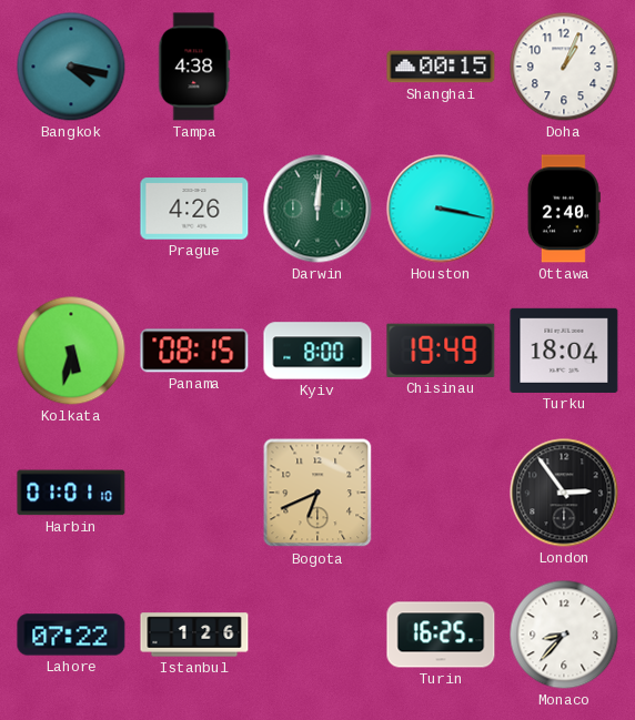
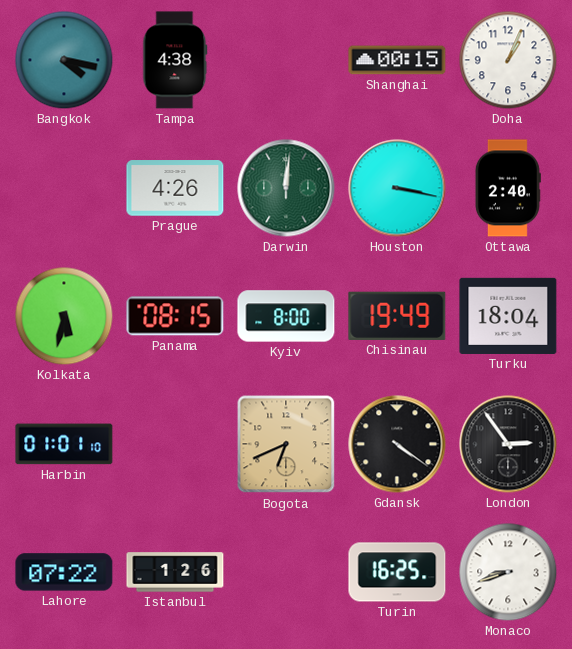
Gdansk: none -> 4:21 (397, 444)
Monaco: 8:37 -> 8:42 (508, 572)
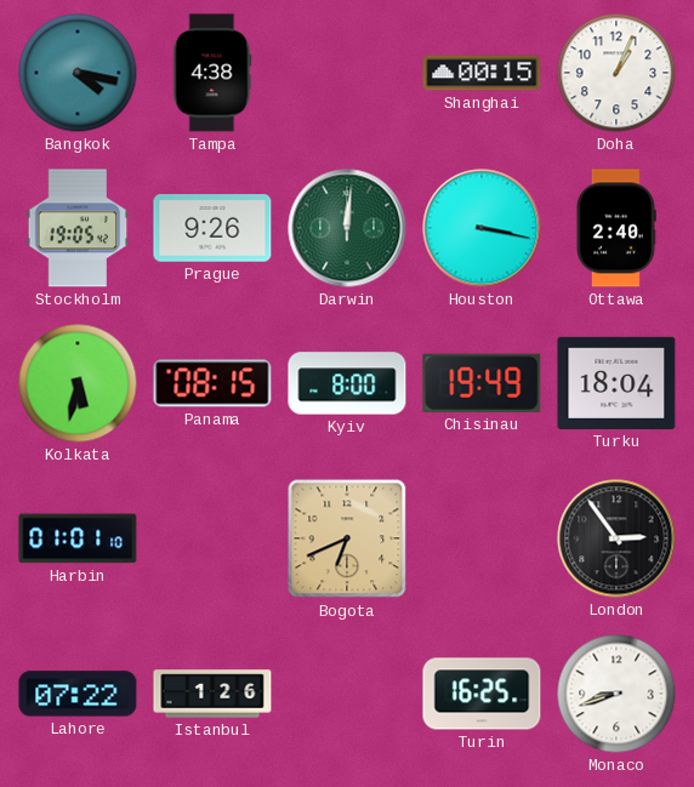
Stockholm: none -> 19:05 (78, 228)
Prague: 4:26 -> 9:26 (212, 228)
Gdansk: 4:21 -> none (397, 444)
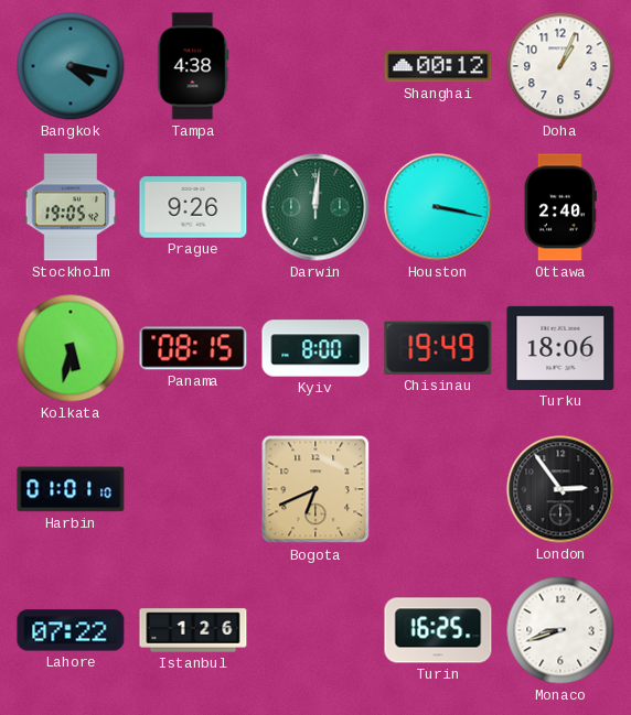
Shanghai: 00:15 -> 00:12 (438, 66)
Turku: 18:04 -> 18:06 (560, 348)
